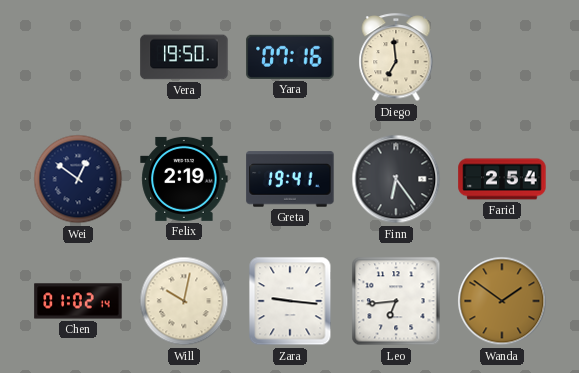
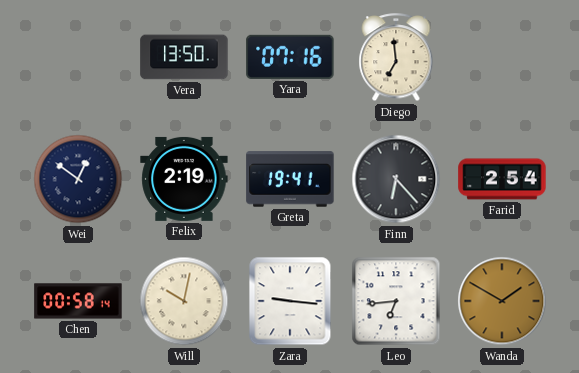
Vera: 19:50 -> 13:50 (184, 57)
Finn: 6:24 -> 6:23 (396, 179)
Chen: 01:02 -> 00:58 (78, 301)
Wanda: 1:51 -> 1:50 (502, 301)
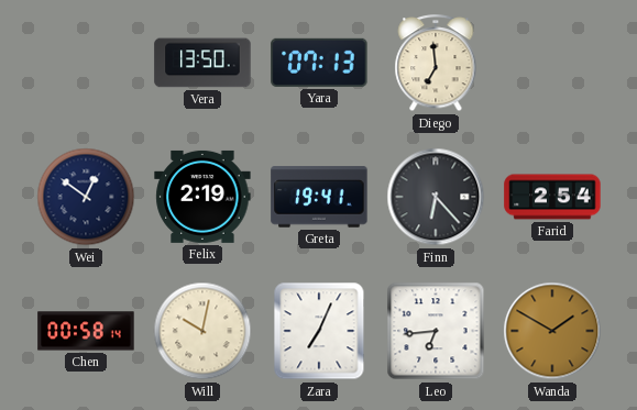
Yara: 07:16 -> 07:13 (319, 63)
Zara: 9:16 -> 7:04 (319, 331)
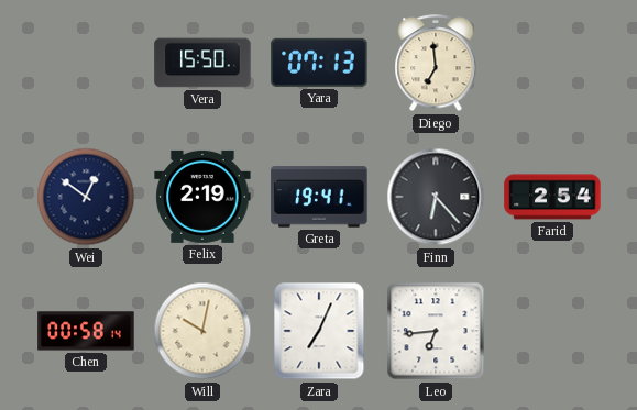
Vera: 13:50 -> 15:50 (202, 63)
Wanda: 1:50 -> none (552, 331)
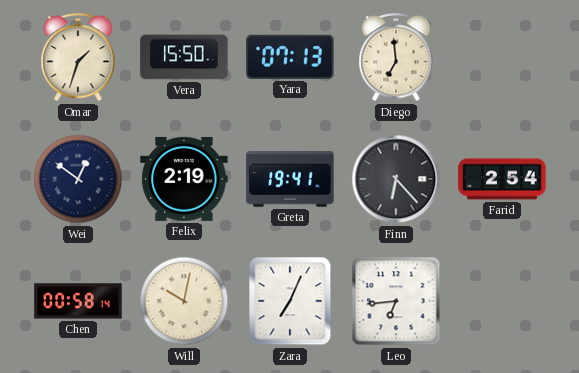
Omar: none -> 1:33 (78, 58)
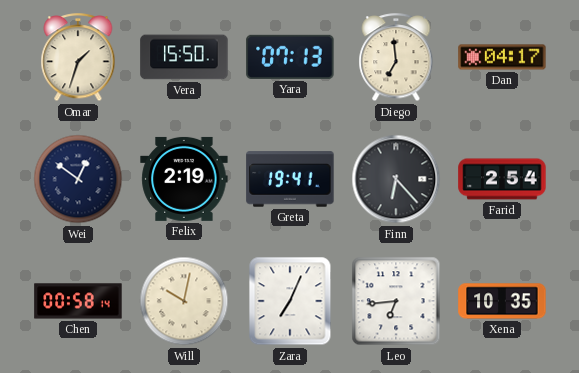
Dan: none -> 04:17 (502, 57)
Xena: none -> 10:35 (502, 301)
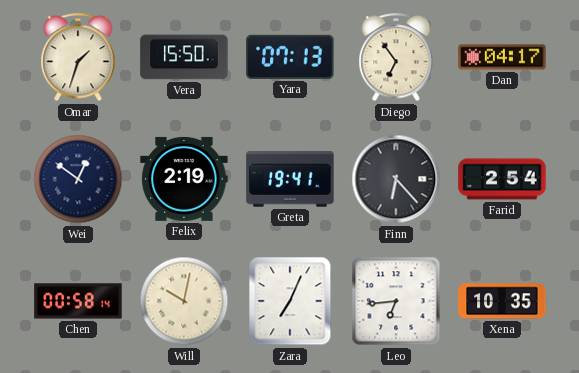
Diego: 6:59 -> 6:54 (396, 58)
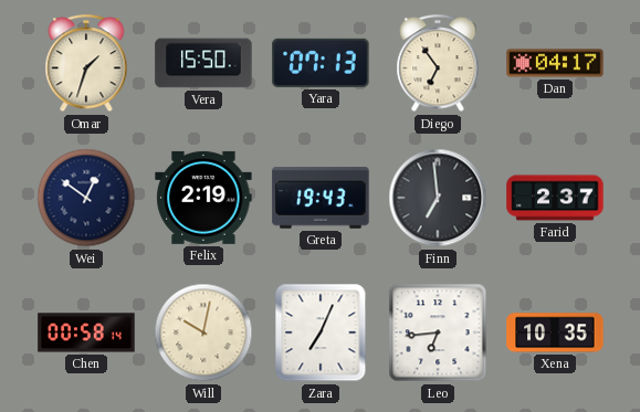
Greta: 19:41 -> 19:43 (321, 198)
Finn: 6:23 -> 6:59 (438, 198)
Farid: 2:54 -> 2:37 (555, 198)
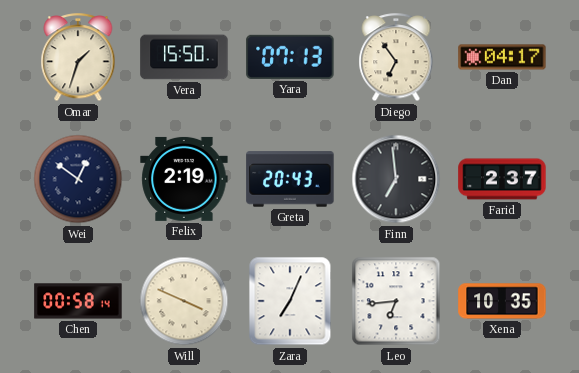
Greta: 19:43 -> 20:43 (290, 179)
Will: 10:02 -> 3:49 (184, 301)
